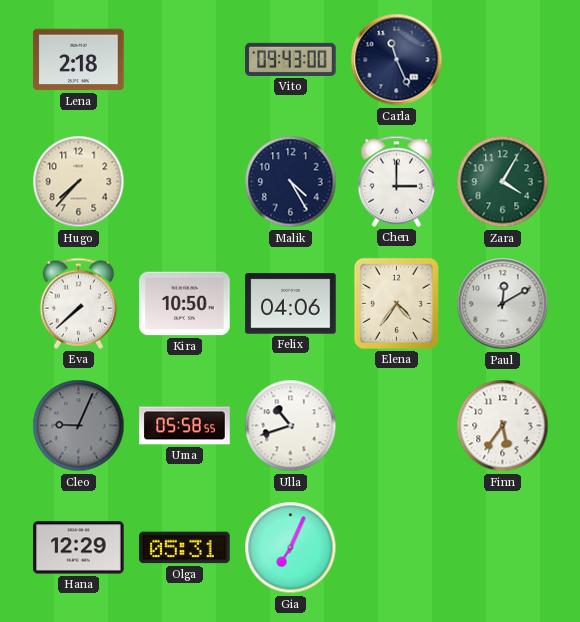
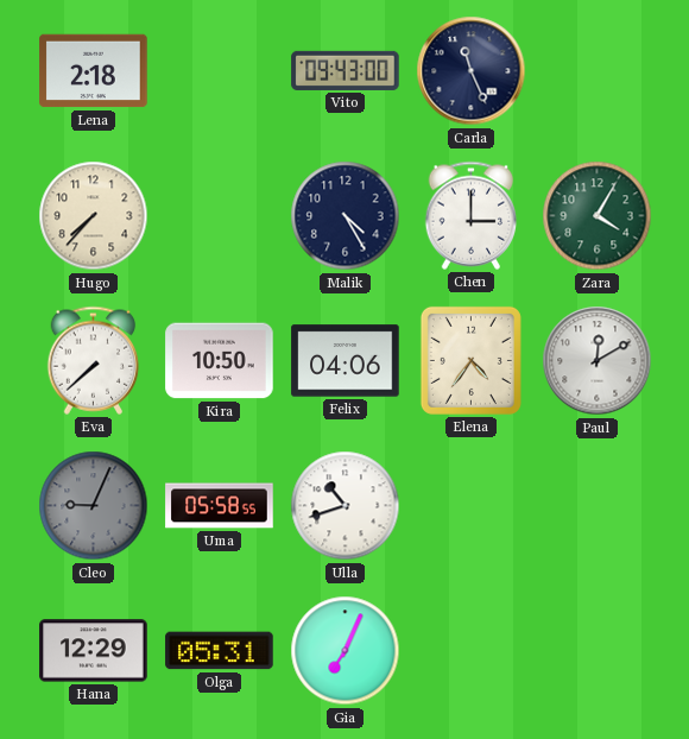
Finn: 5:36 -> none (503, 426)
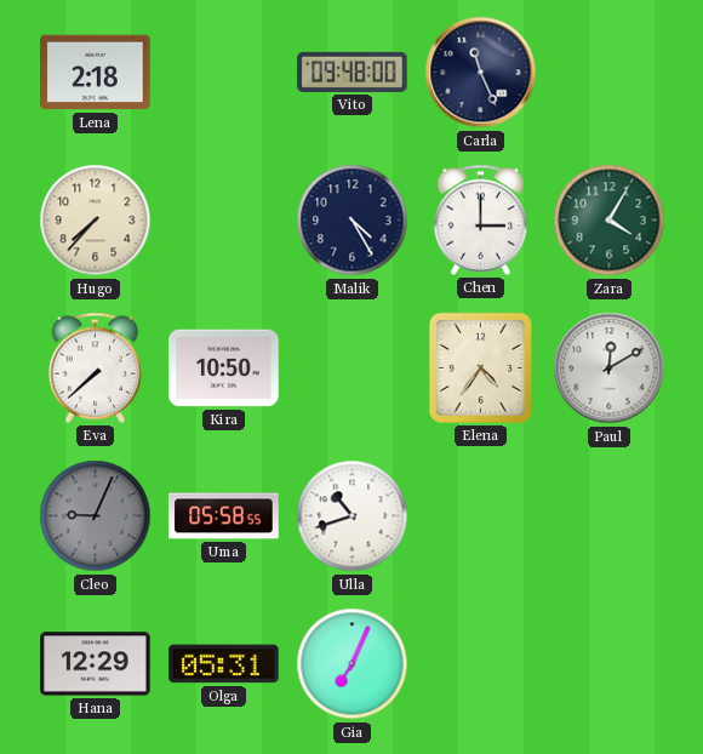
Vito: 09:43 -> 09:48 (353, 72)
Felix: 04:06 -> none (346, 361)
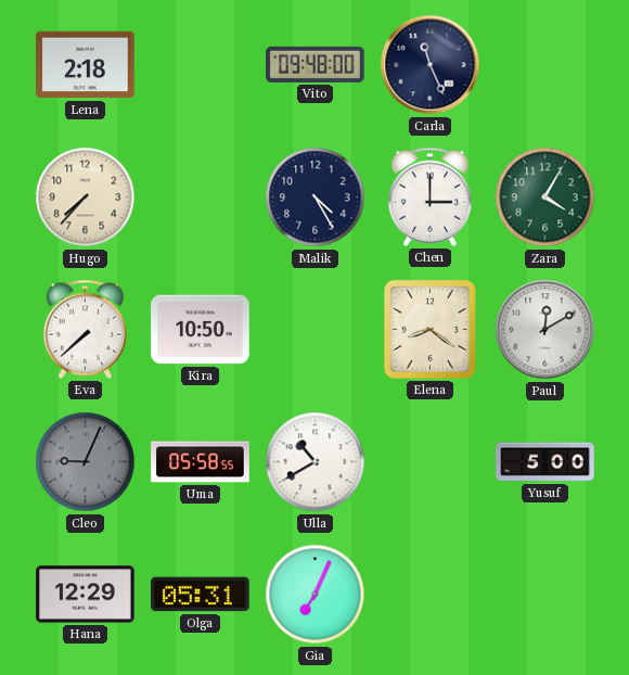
Elena: 4:36 -> 8:21 (429, 329)
Ulla: 10:42 -> 10:40 (316, 462)
Yusuf: none -> 5:00 (545, 462)
